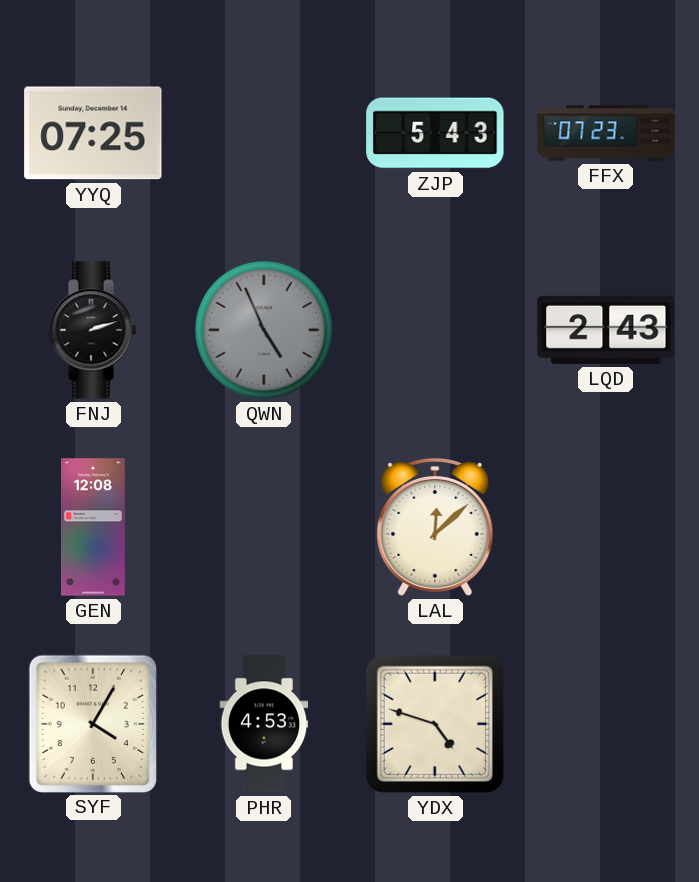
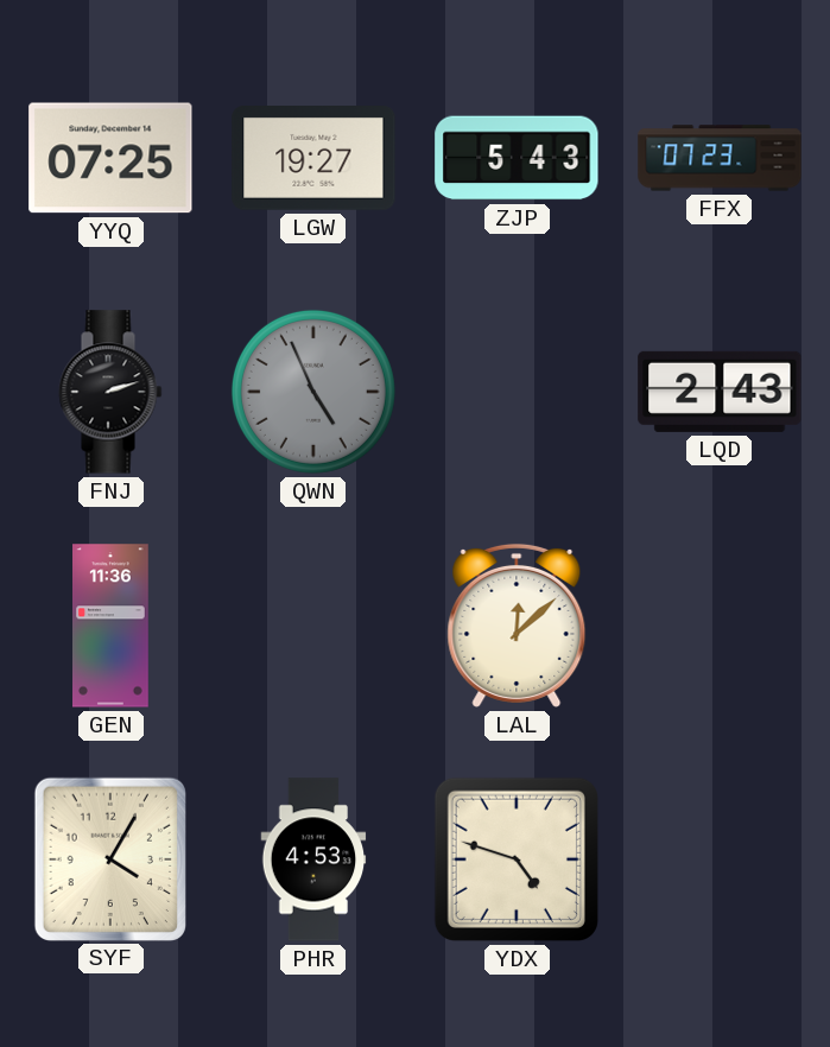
LGW: none -> 19:27 (313, 159)
GEN: 12:08 -> 11:36 (112, 626)
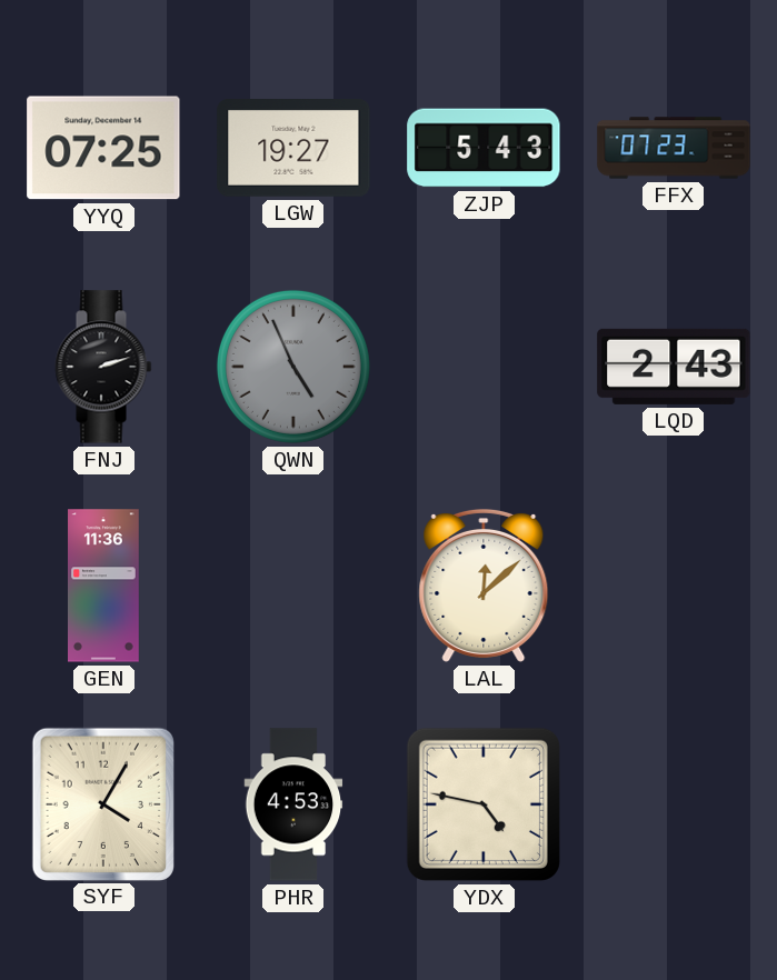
YDX: 4:48 -> 4:47 (484, 804)
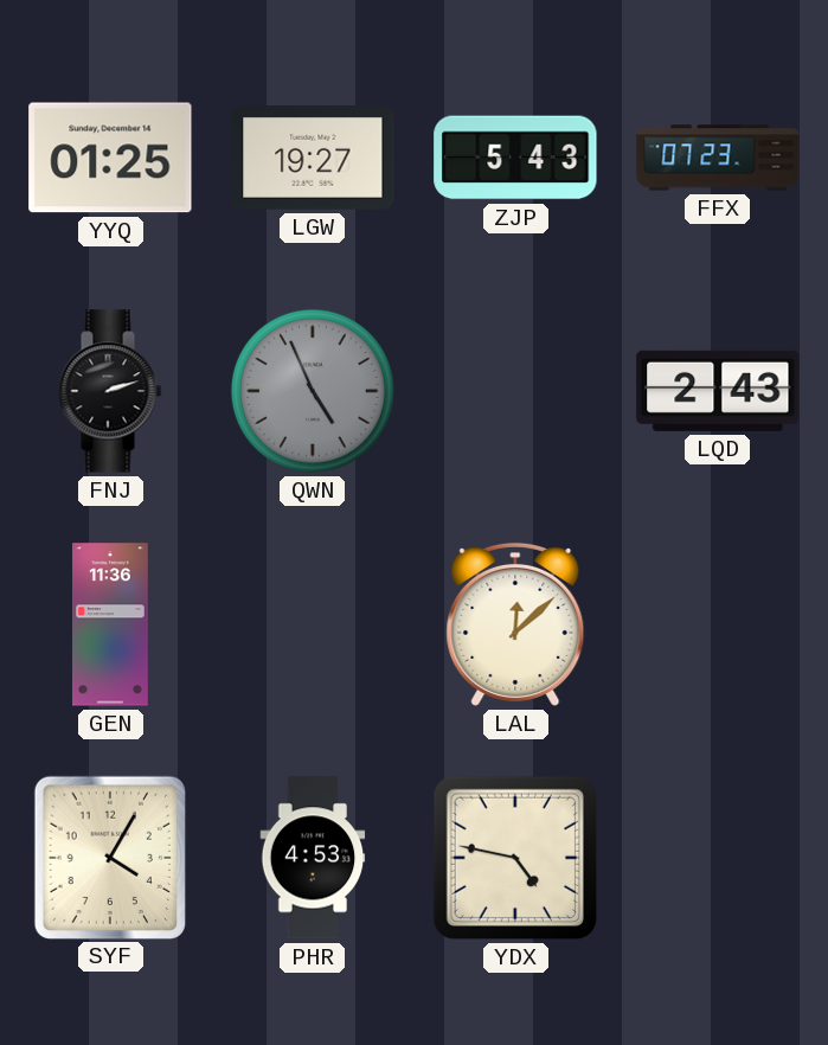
YYQ: 07:25 -> 01:25 (110, 158)
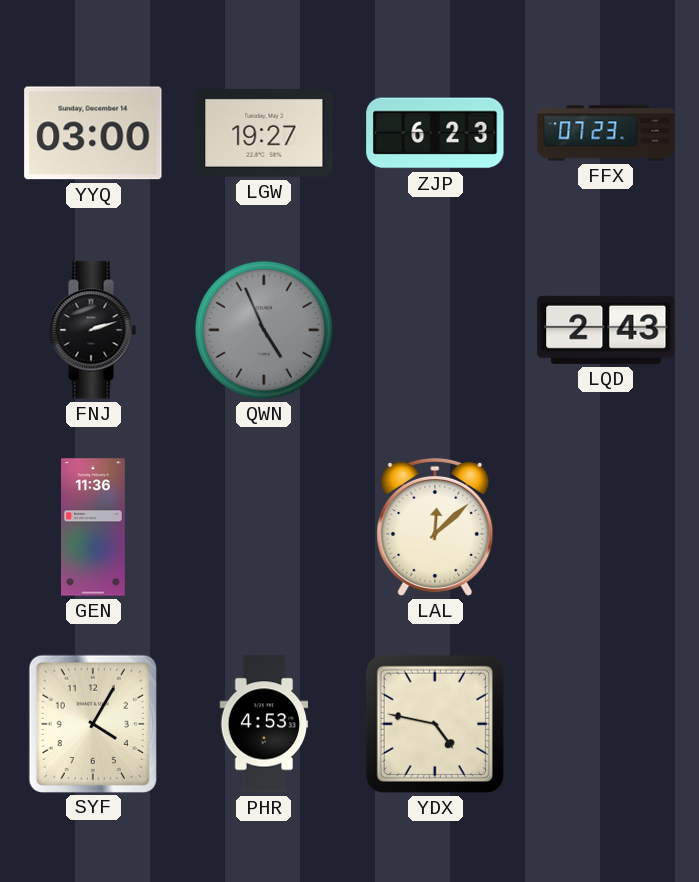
YYQ: 01:25 -> 03:00 (93, 133)
ZJP: 5:43 -> 6:23 (435, 133)
